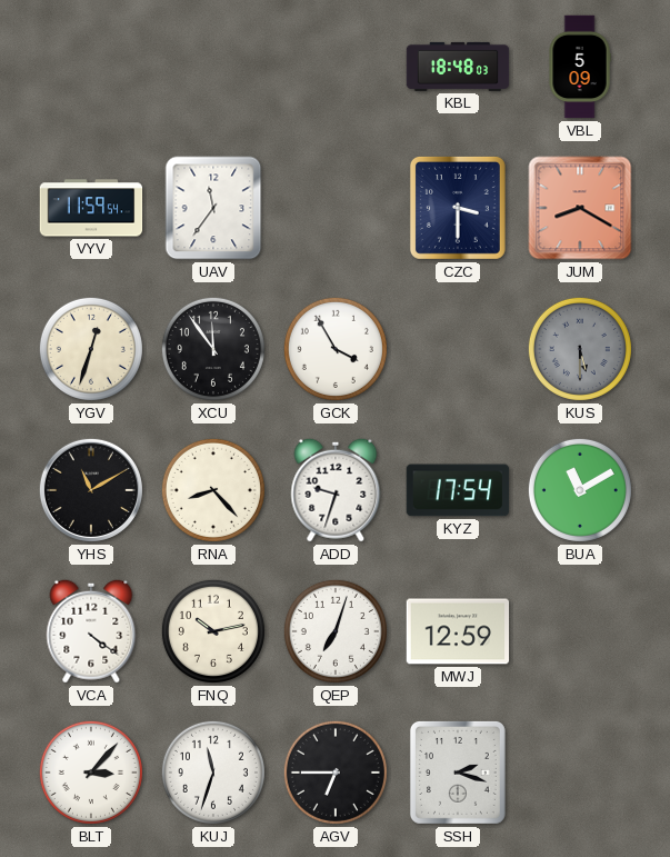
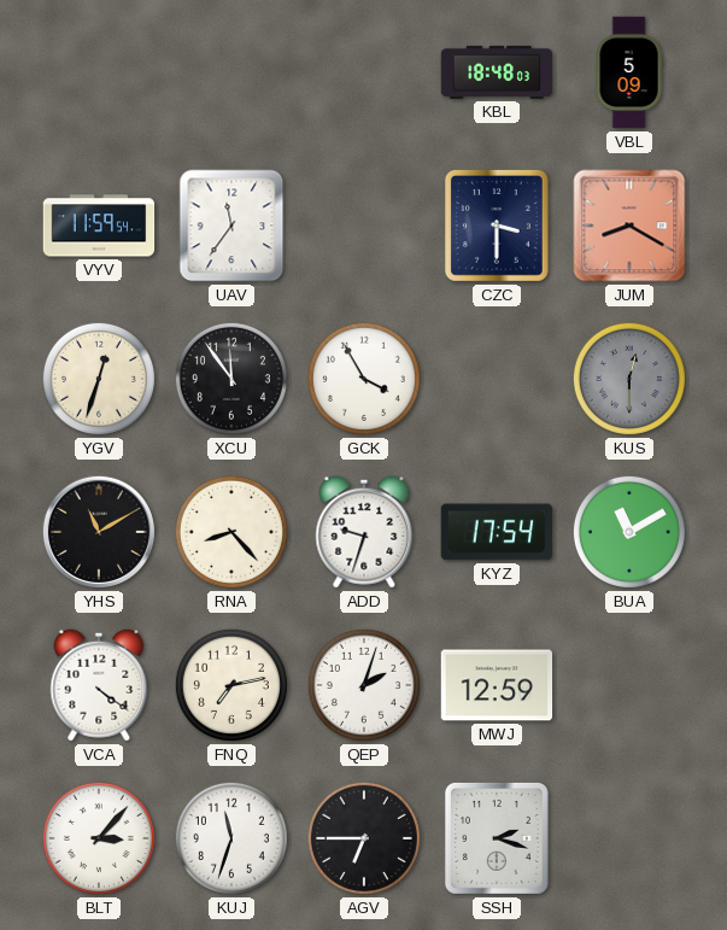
KUS: 5:30 -> 12:30 (629, 379)
FNQ: 10:13 -> 7:13 (231, 685)
QEP: 7:03 -> 2:03 (364, 685)
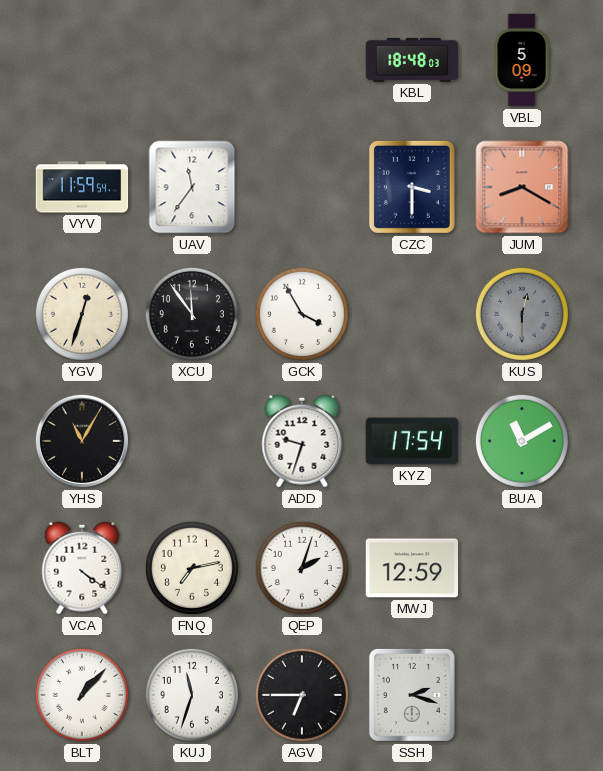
YHS: 11:10 -> 11:05 (82, 441)
RNA: 8:23 -> none (231, 532)
BLT: 3:07 -> 1:07 (82, 695)
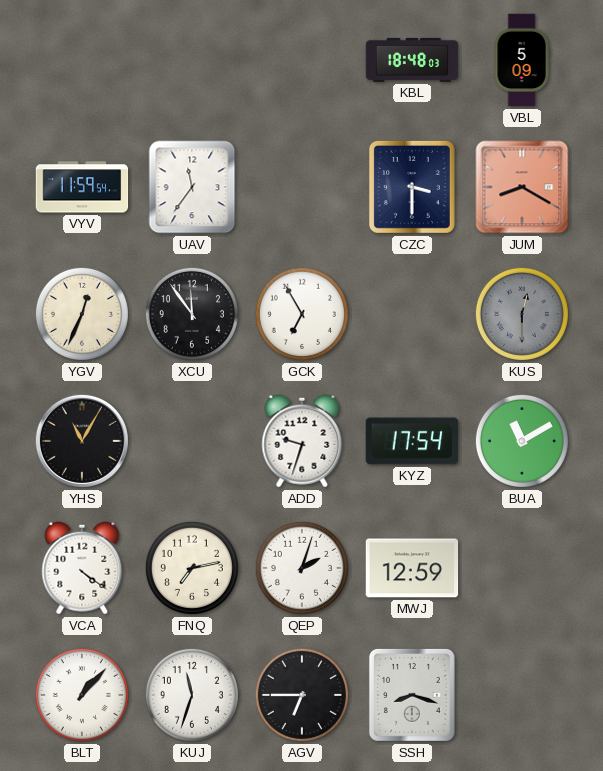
YGV: 12:33 -> 12:34 (82, 314)
GCK: 3:55 -> 6:55 (302, 314)
SSH: 2:18 -> 8:18 (412, 695)
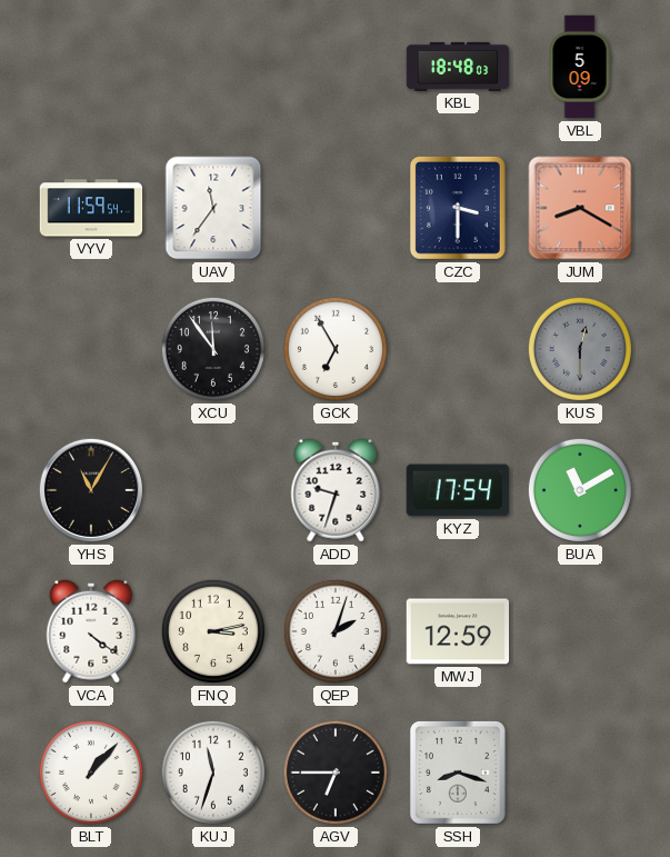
YGV: 12:34 -> none (82, 314)
FNQ: 7:13 -> 3:13 (213, 631)
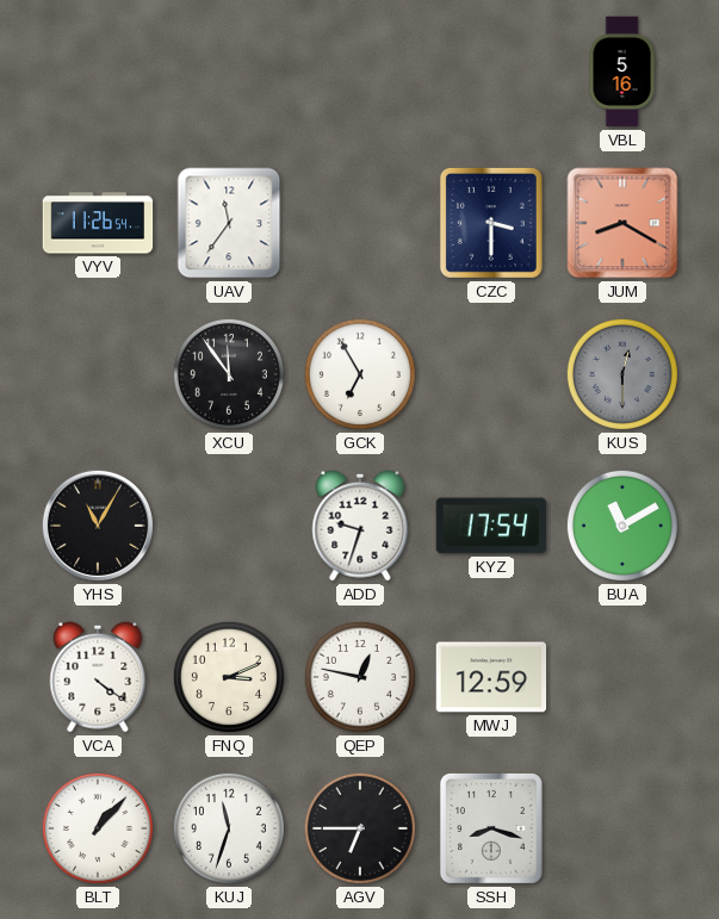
KBL: 18:48 -> none (458, 67)
VBL: 5:09 -> 5:16 (622, 72)
VYV: 11:59 -> 11:26 (98, 223)
FNQ: 3:13 -> 3:11 (229, 677)
QEP: 2:03 -> 12:47 (360, 677)
